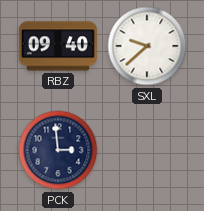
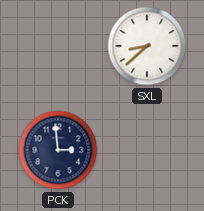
RBZ: 09:40 -> none (58, 46)
SXL: 9:38 -> 8:38 (147, 46)
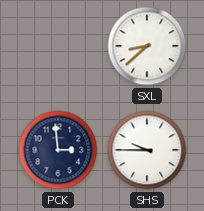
SHS: none -> 9:45 (147, 150)
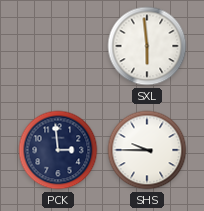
SXL: 8:38 -> 5:59 (147, 46)
